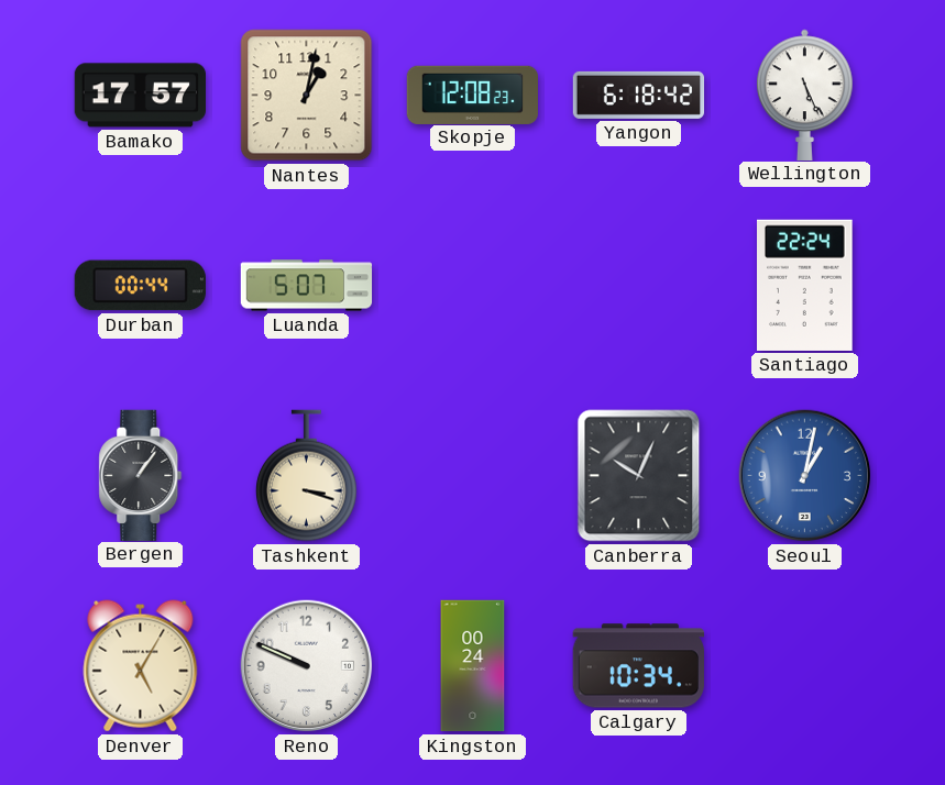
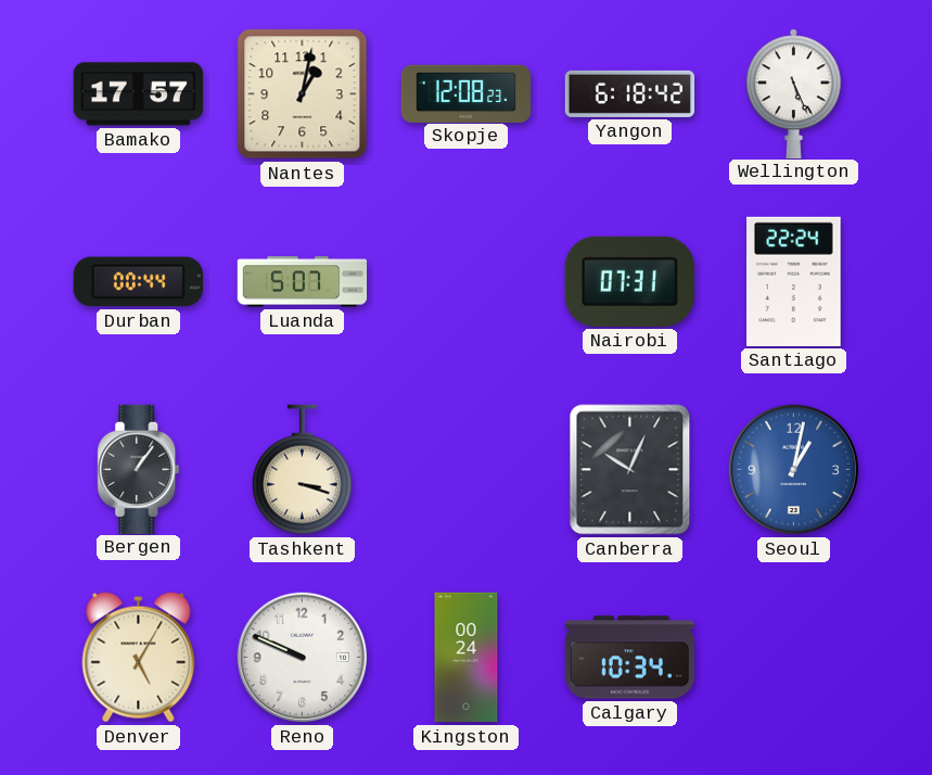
Nairobi: none -> 07:31 (629, 281)
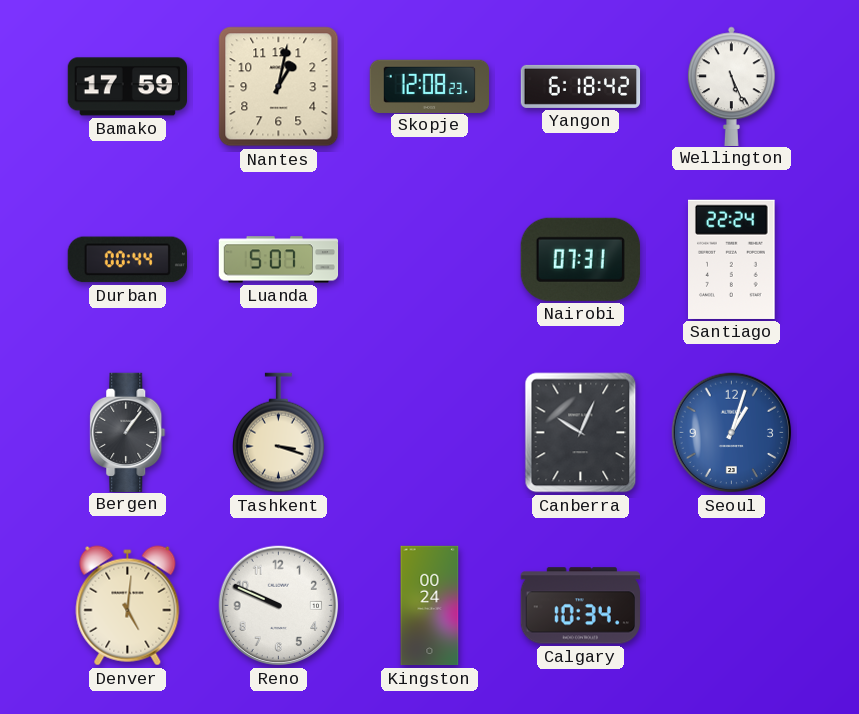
Bamako: 17:57 -> 17:59 (127, 87)
Seoul: 1:02 -> 1:03 (732, 433)
Denver: 5:05 -> 5:01 (128, 606)
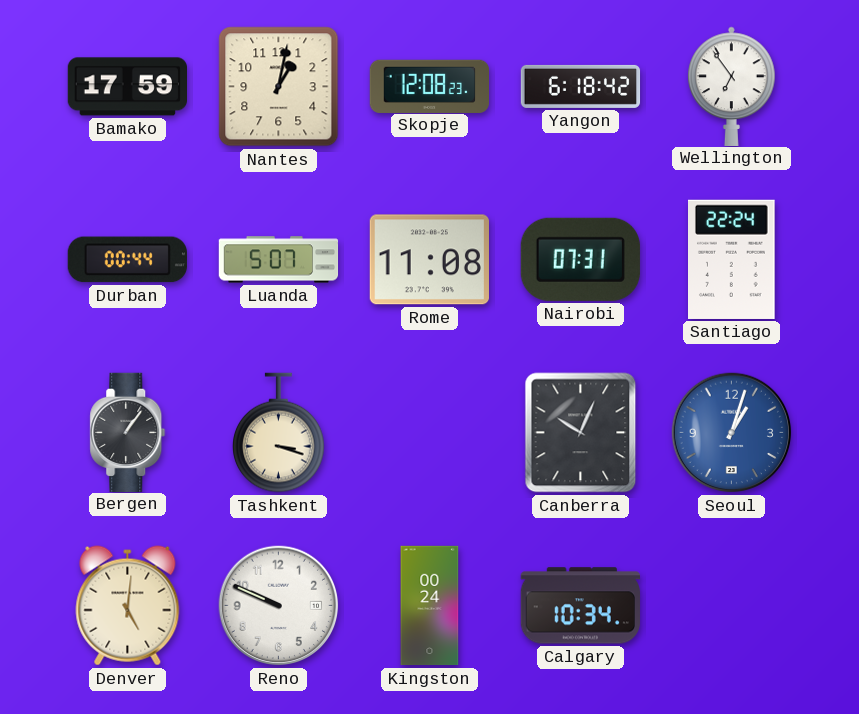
Wellington: 5:26 -> 6:54 (732, 86)
Rome: none -> 11:08 (429, 260)
